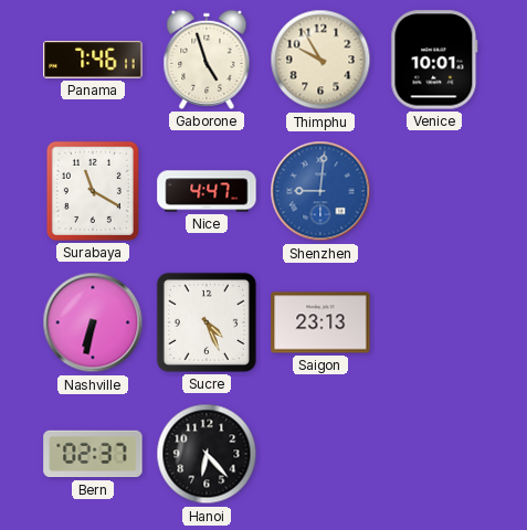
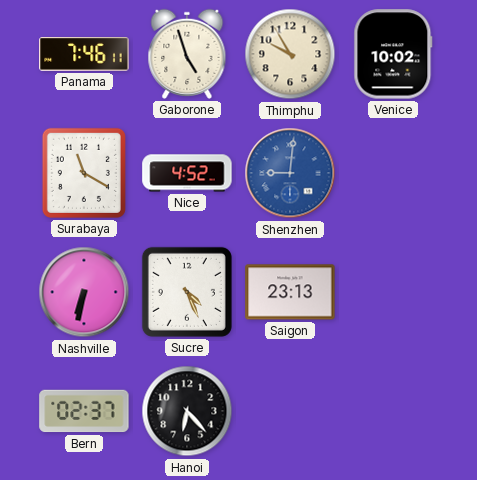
Venice: 10:01 -> 10:02 (393, 54)
Nice: 4:47 -> 4:52 (187, 173)
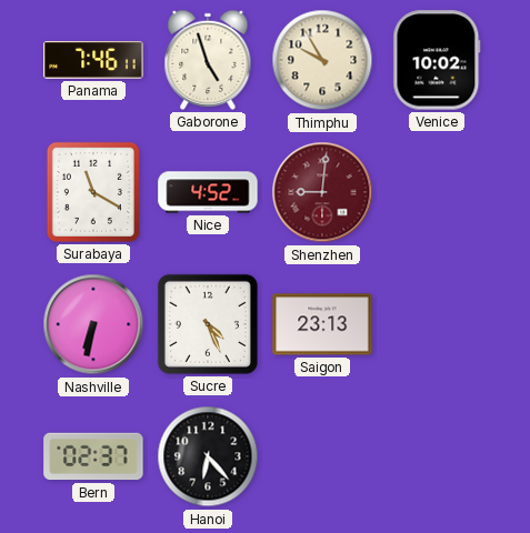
Shenzhen dial: blue -> burgundy (322, 192)
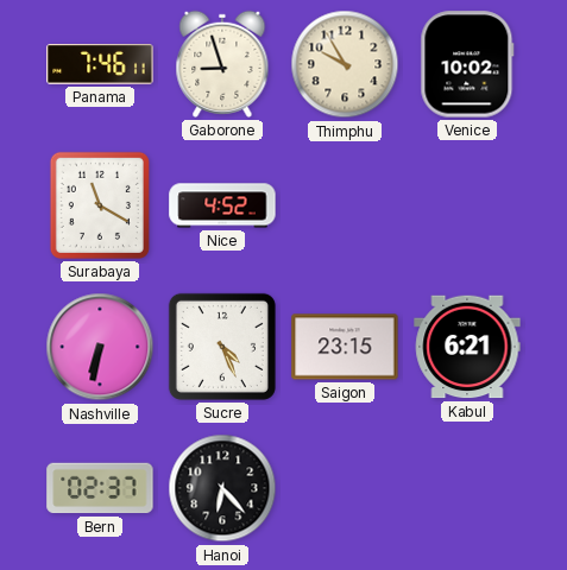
Gaborone: 4:57 -> 8:57 (222, 64)
Shenzhen: 9:01 -> none (322, 192)
Saigon: 23:13 -> 23:15 (345, 347)
Kabul: none -> 6:21 (467, 347)
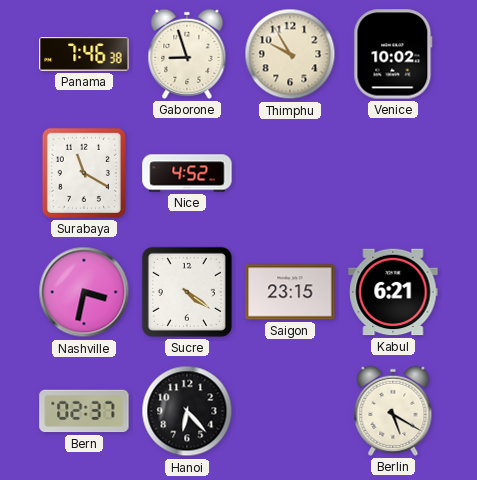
Panama: 7:46:11 -> 7:46:38 (84, 54)
Nashville: 6:32 -> 3:32 (84, 292)
Sucre: 4:26 -> 4:21 (187, 292)
Berlin: none -> 5:20 (393, 411)
